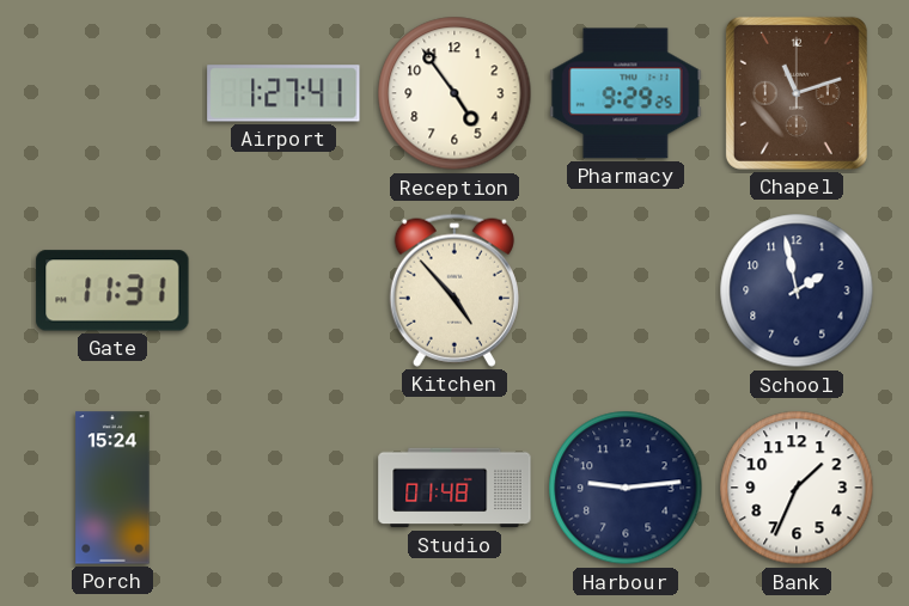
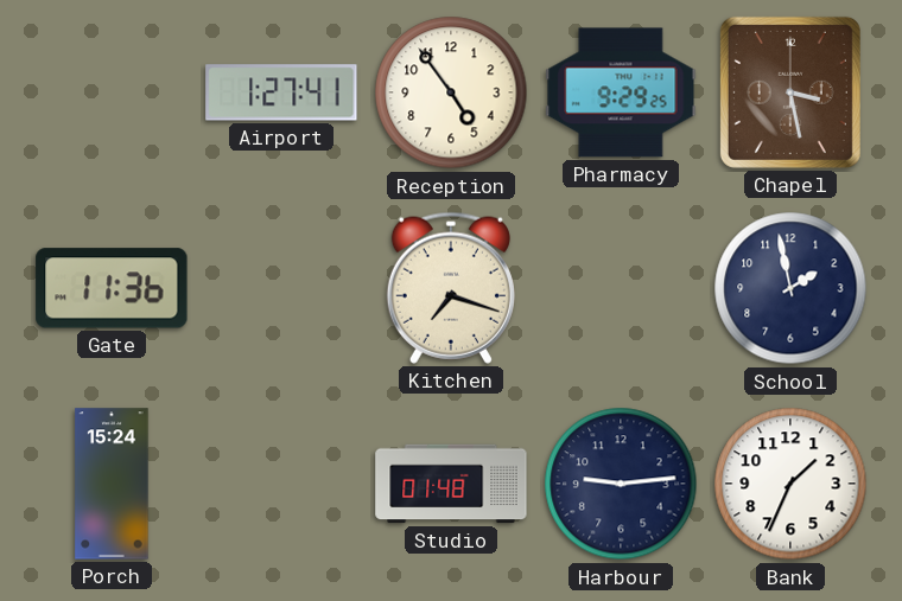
Chapel: 11:12 -> 3:28 (790, 92)
Gate: 11:31 -> 11:36 (112, 288)
Kitchen: 4:53 -> 7:18 (451, 288)
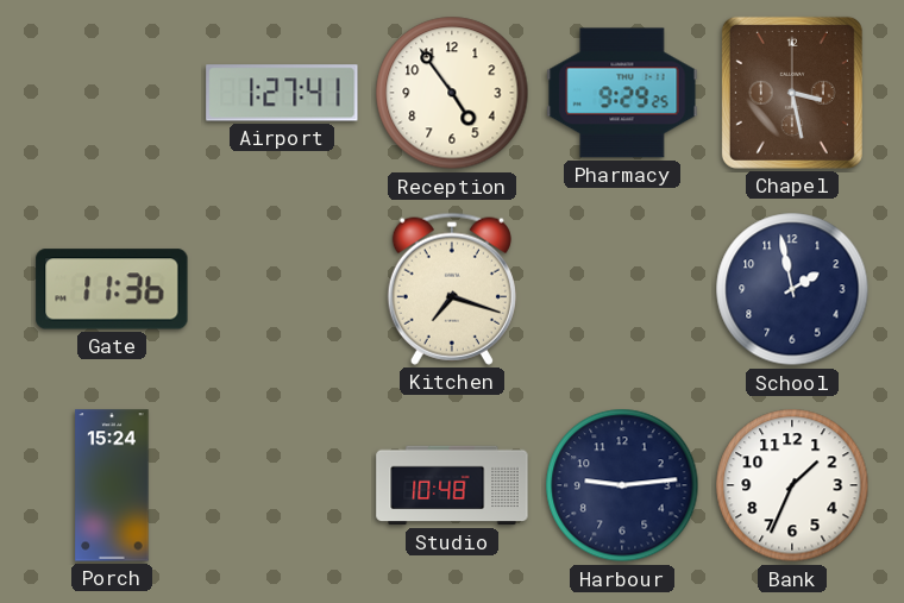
Studio: 01:48 -> 10:48 (452, 485)
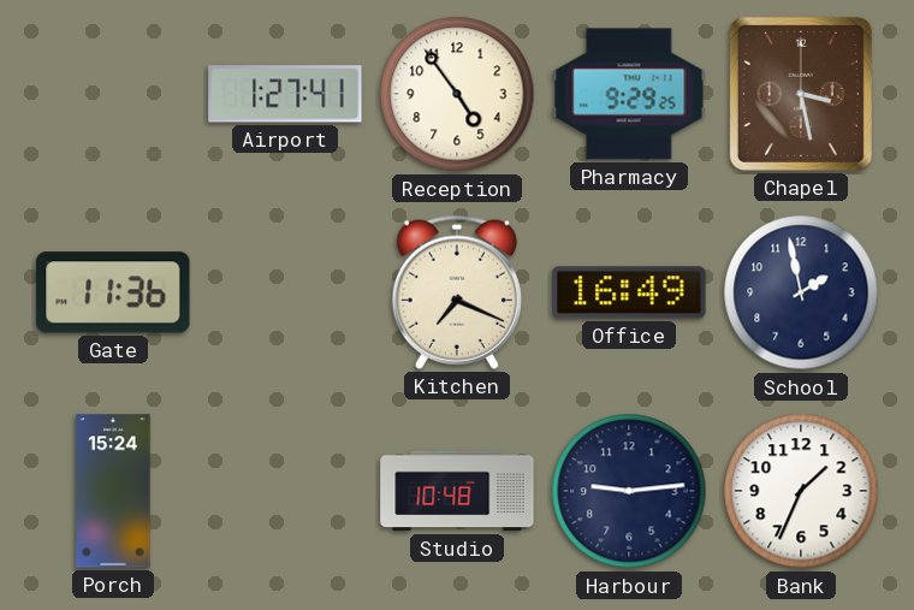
Kitchen: 7:18 -> 7:19 (457, 292)
Office: none -> 16:49 (629, 292)
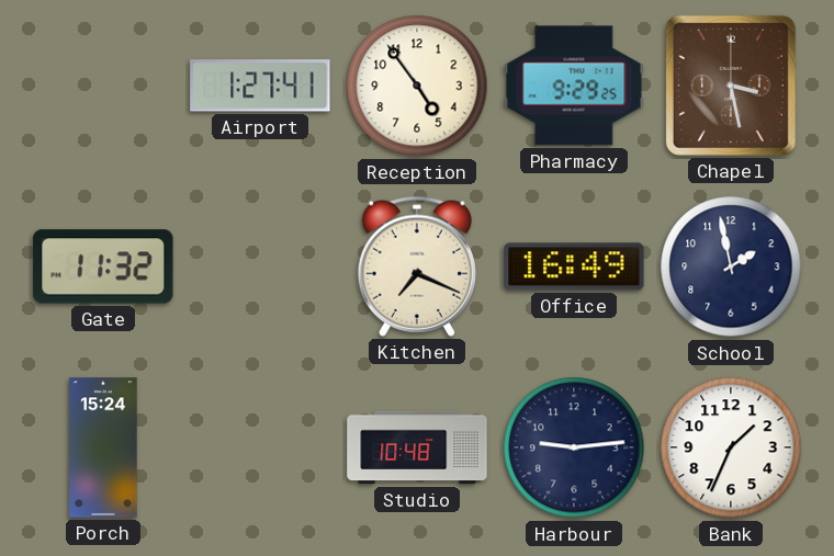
Gate: 11:36 -> 11:32 (103, 266)
